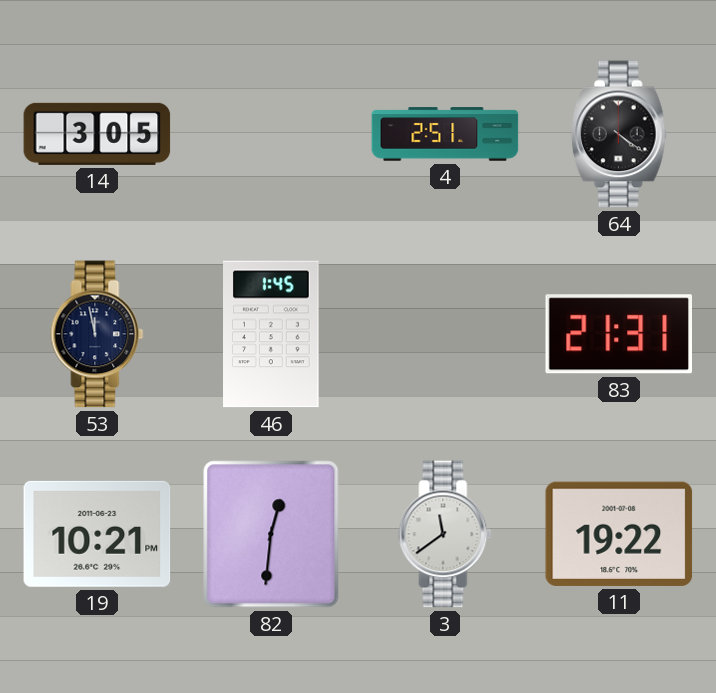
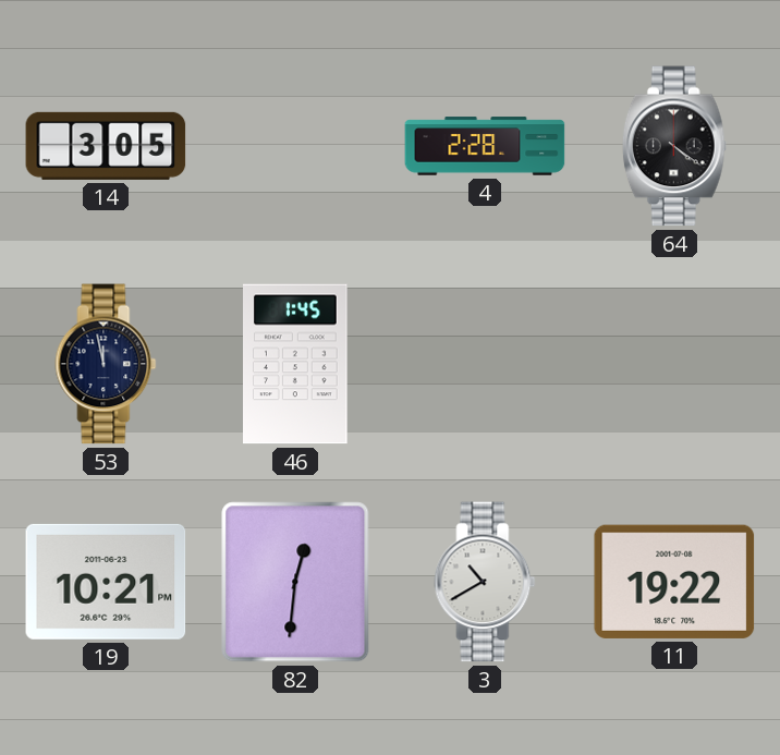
4: 2:51 -> 2:28 (485, 146)
83: 21:31 -> none (618, 334)
3: 11:39 -> 10:40 (485, 582)
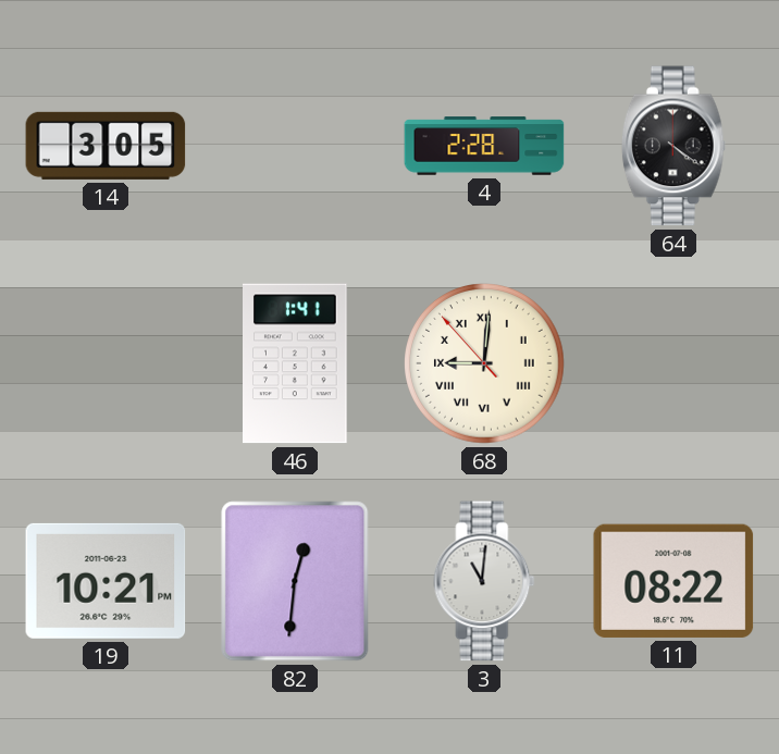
53: 11:58 -> none (106, 364)
46: 1:45 -> 1:41 (296, 363)
68: none -> 9:00 (484, 363)
3: 10:40 -> 11:01 (484, 581)
11: 19:22 -> 08:22 (673, 581)
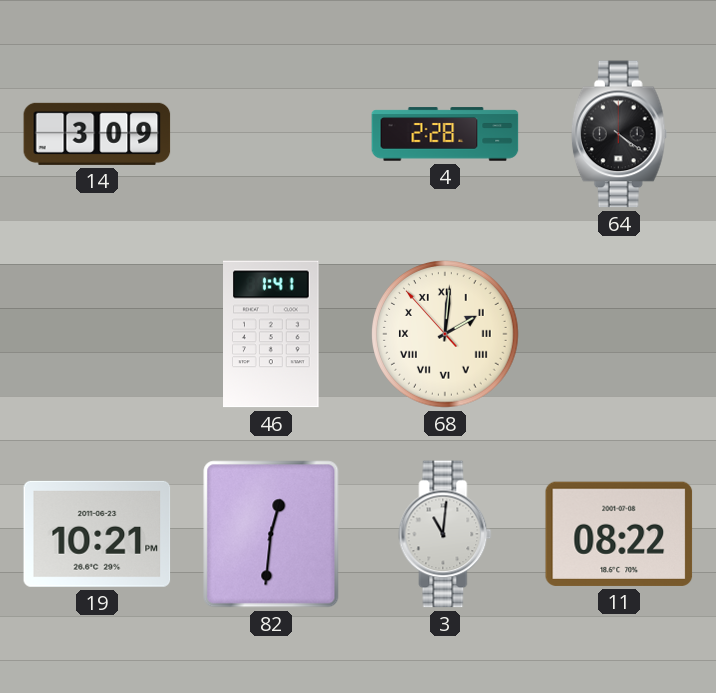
14: 3:05 -> 3:09 (97, 134)
68: 9:00 -> 2:00 (445, 334)
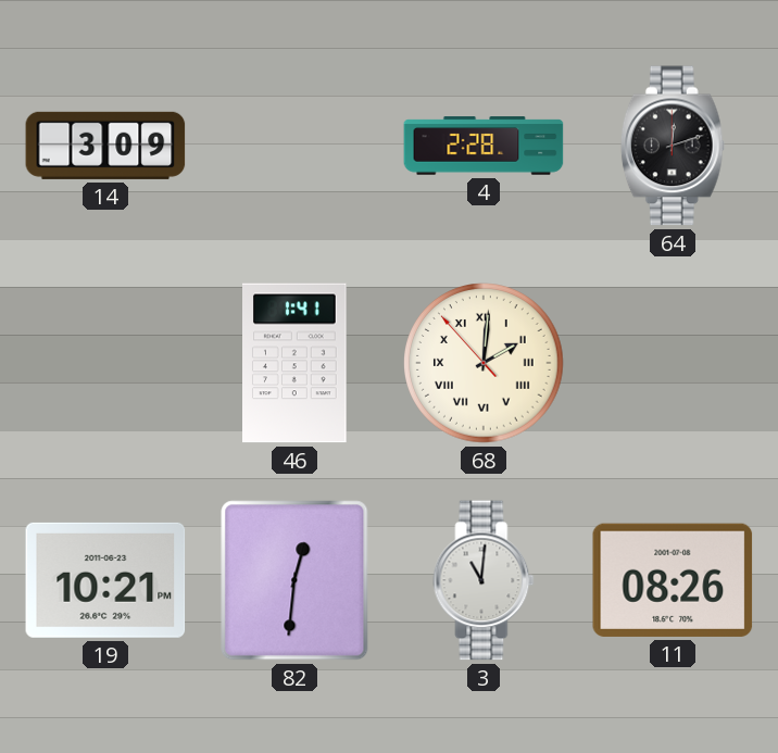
64: 4:21 -> 12:12 (673, 146)
11: 08:22 -> 08:26 (673, 580)
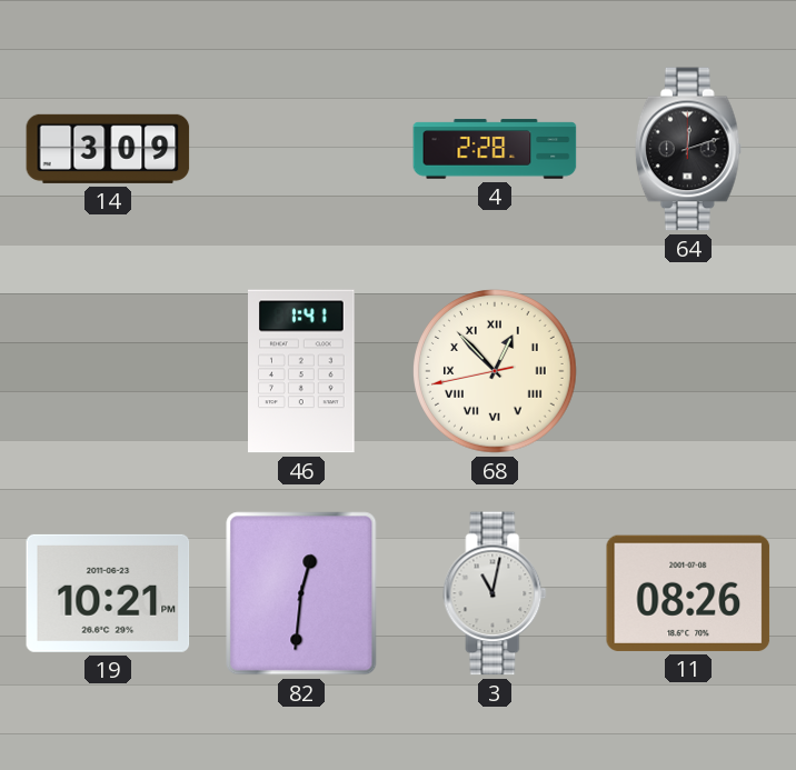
68: 2:00 -> 12:52 (495, 371)
3: 11:01 -> 11:02 (495, 593)
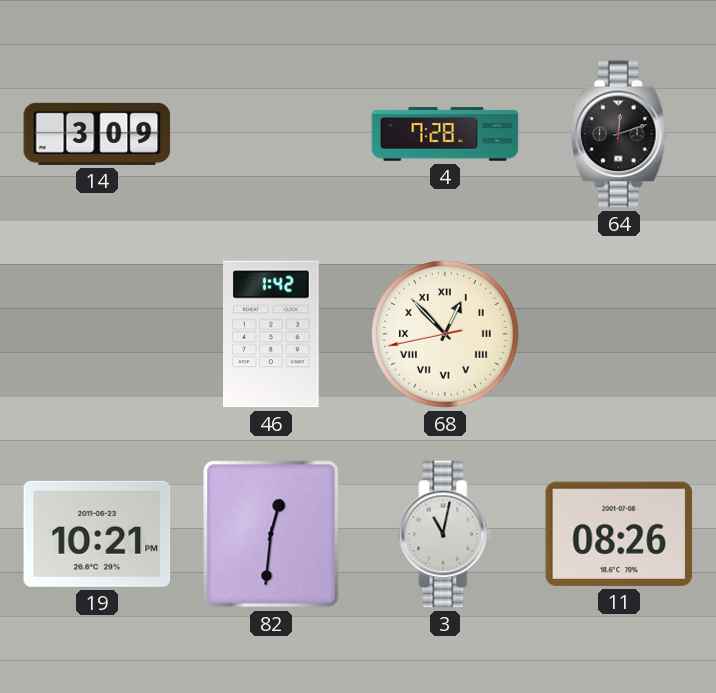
4: 2:28 -> 7:28 (445, 134)
46: 1:41 -> 1:42 (272, 334)
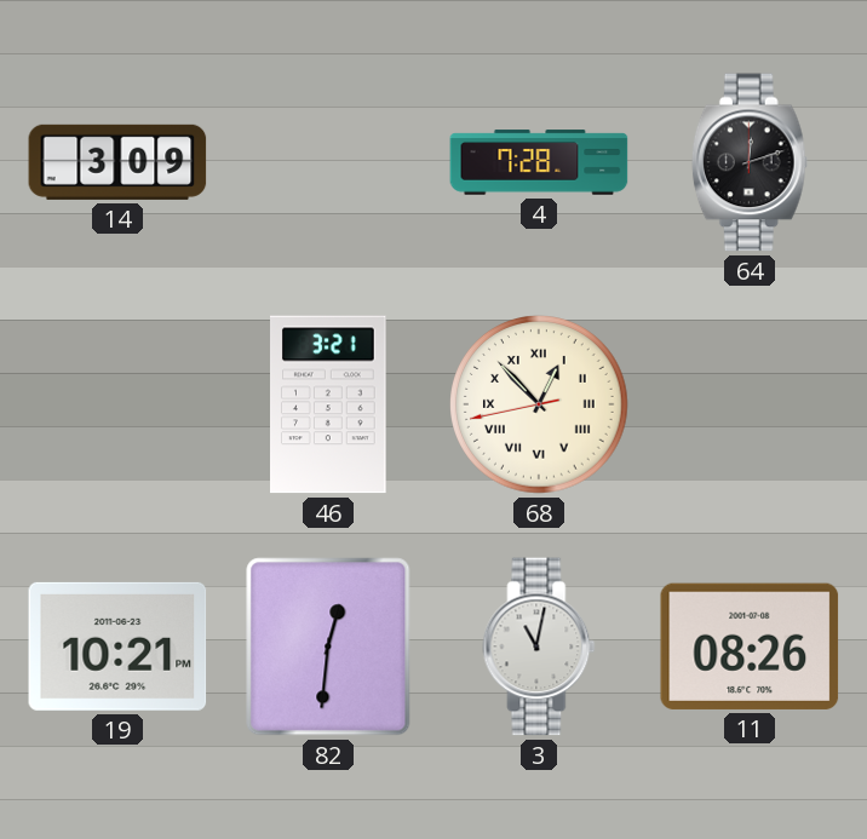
46: 1:42 -> 3:21 (329, 404)
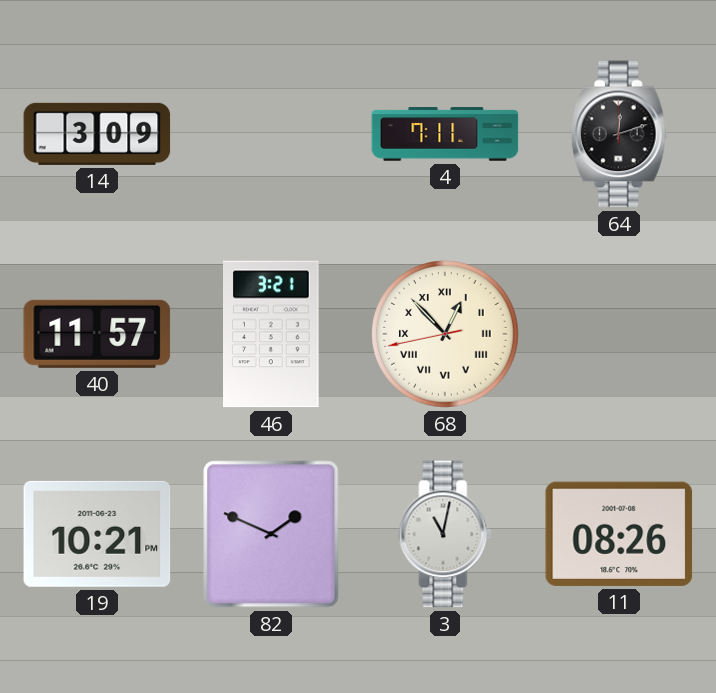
4: 7:28 -> 7:11 (445, 134)
40: none -> 11:57 (97, 334)
82: 12:31 -> 1:49 (271, 534)
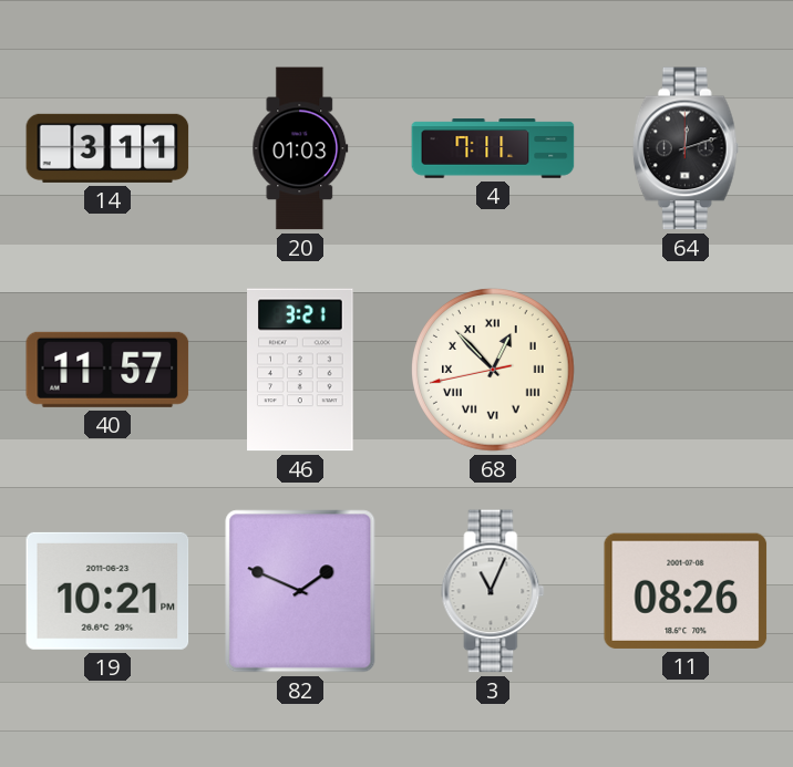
14: 3:09 -> 3:11 (107, 148)
20: none -> 01:03 (300, 148)
3: 11:02 -> 11:04 (493, 591)
